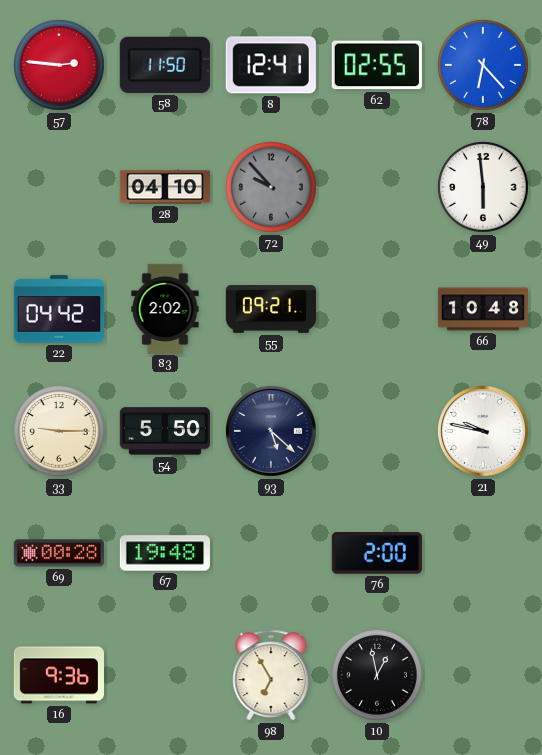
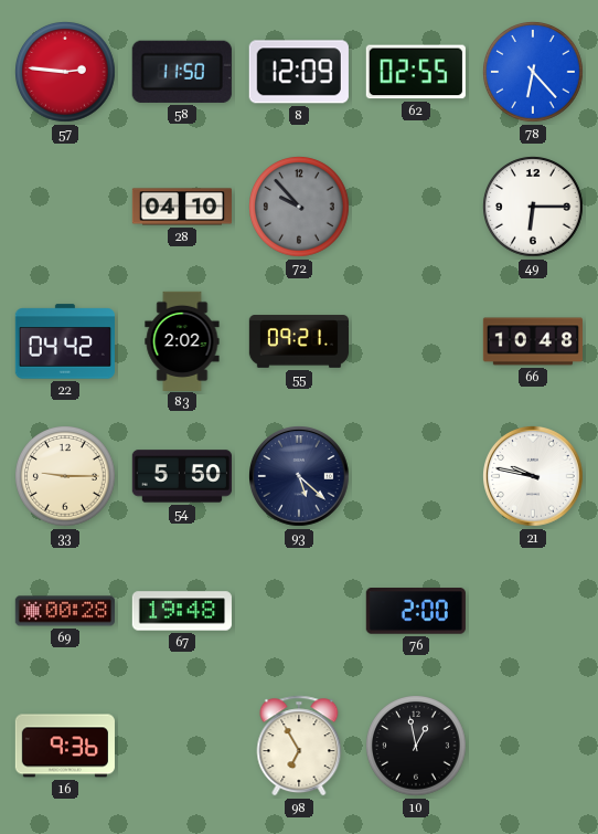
8: 12:41 -> 12:09 (299, 72)
49: 5:59 -> 6:15 (533, 207)
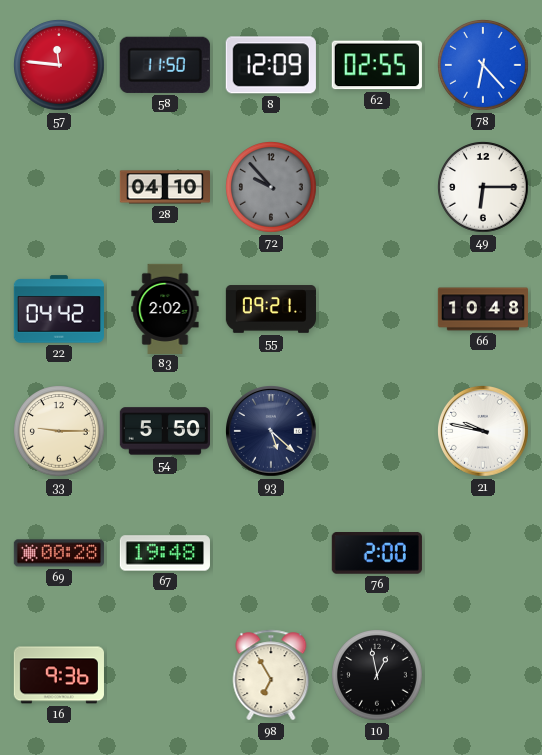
57: 2:46 -> 11:46 (59, 65)
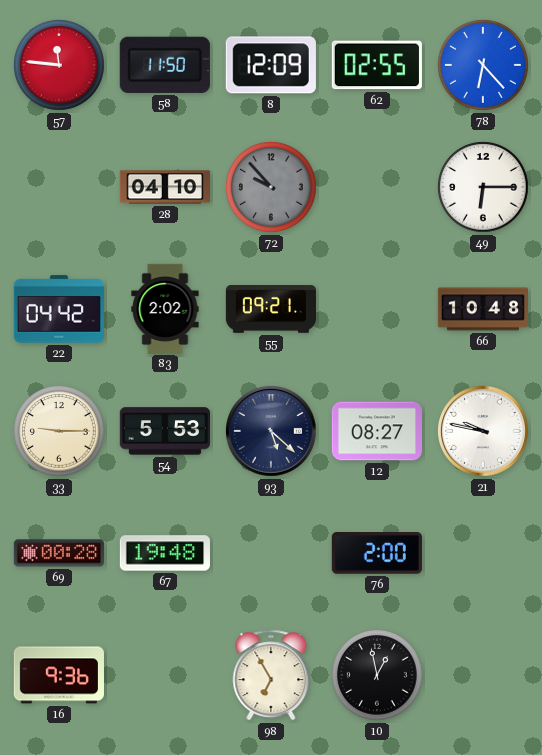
54: 5:50 -> 5:53 (164, 431)
12: none -> 08:27 (377, 431)
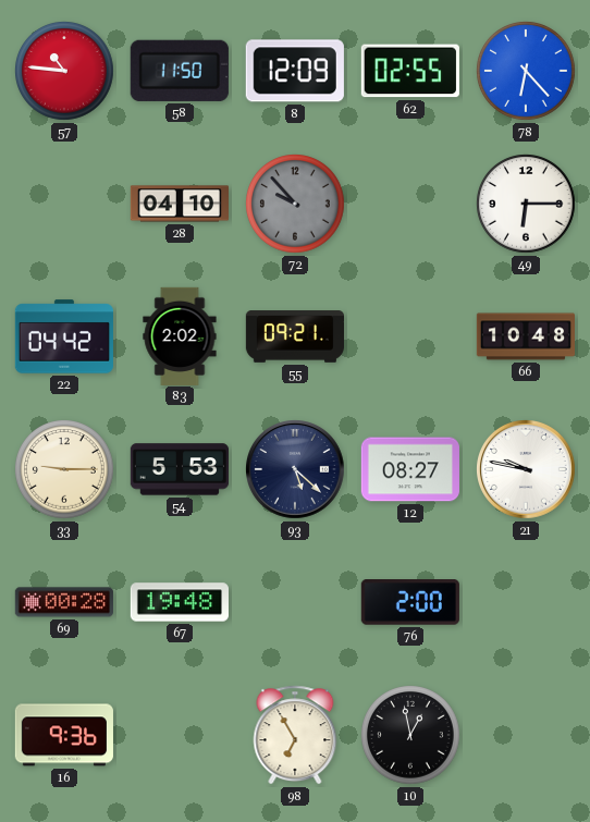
57: 11:46 -> 10:46 (64, 71)
